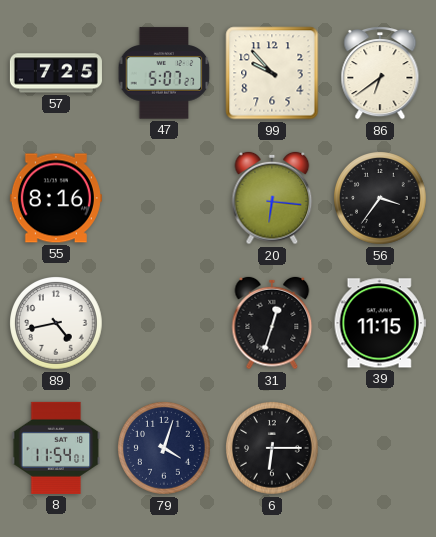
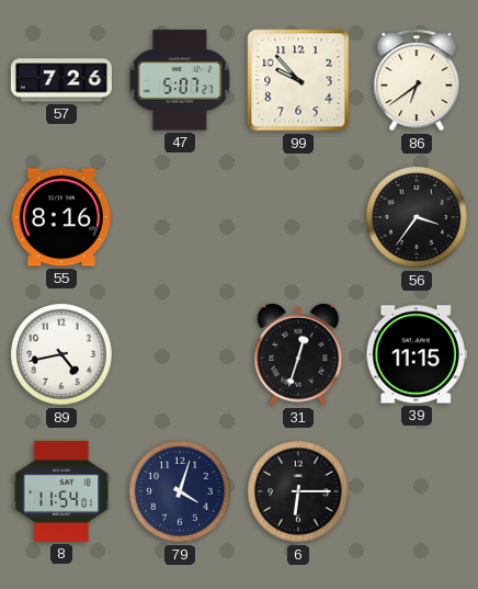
57: 7:25 -> 7:26 (61, 80)
20: 6:16 -> none (272, 198)
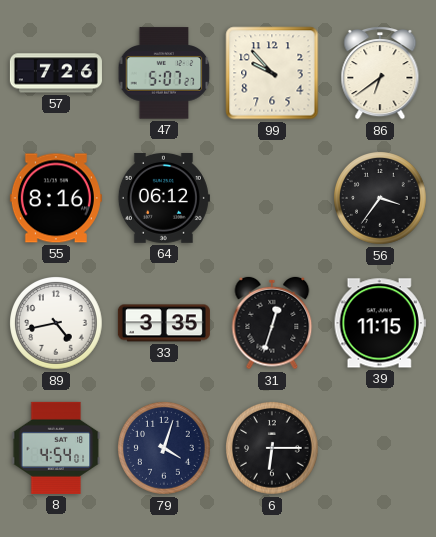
64: none -> 06:12 (164, 199)
33: none -> 3:35 (164, 323)
8: 11:54 -> 4:54 (56, 448)
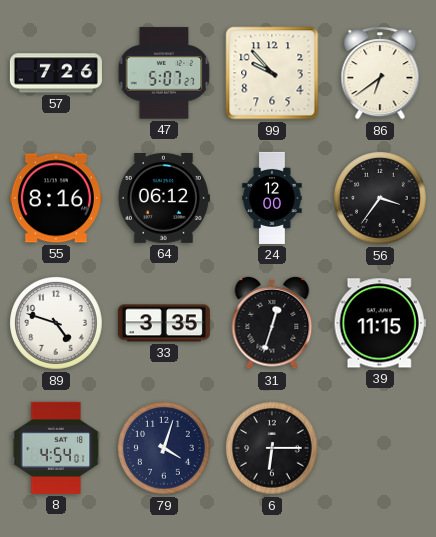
24: none -> 12:00 (272, 198)
89: 4:43 -> 4:48 (57, 324)
